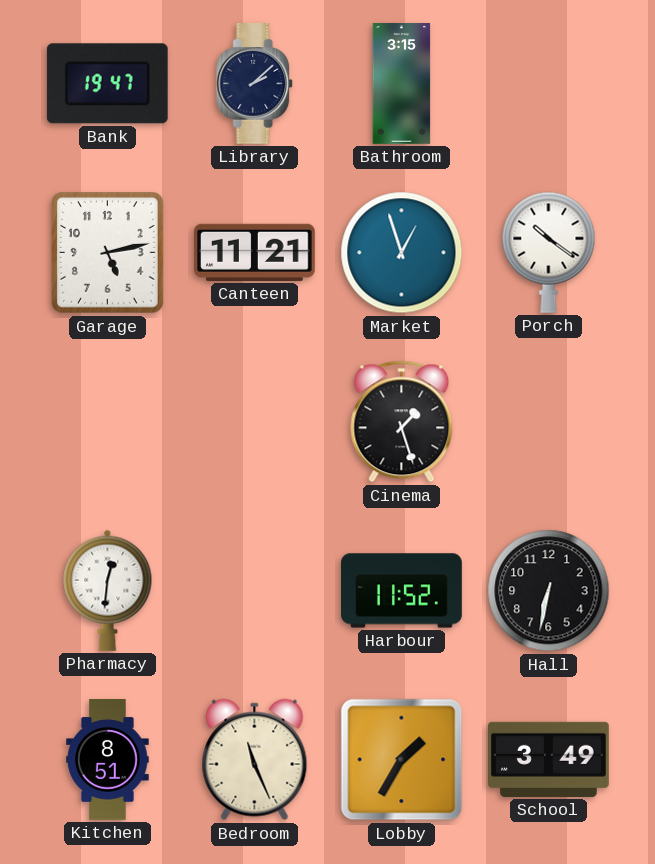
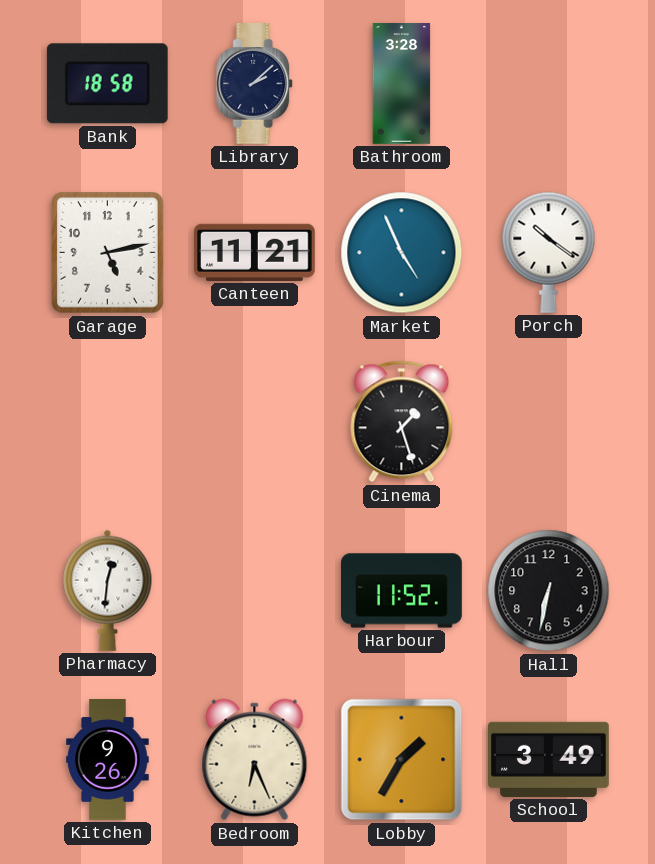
Bank: 19:47 -> 18:58 (107, 84)
Bathroom: 3:15 -> 3:28 (402, 84)
Market: 12:57 -> 4:56 (402, 253)
Kitchen: 8:51 -> 9:26 (108, 760)
Bedroom: 11:26 -> 6:26 (255, 760)
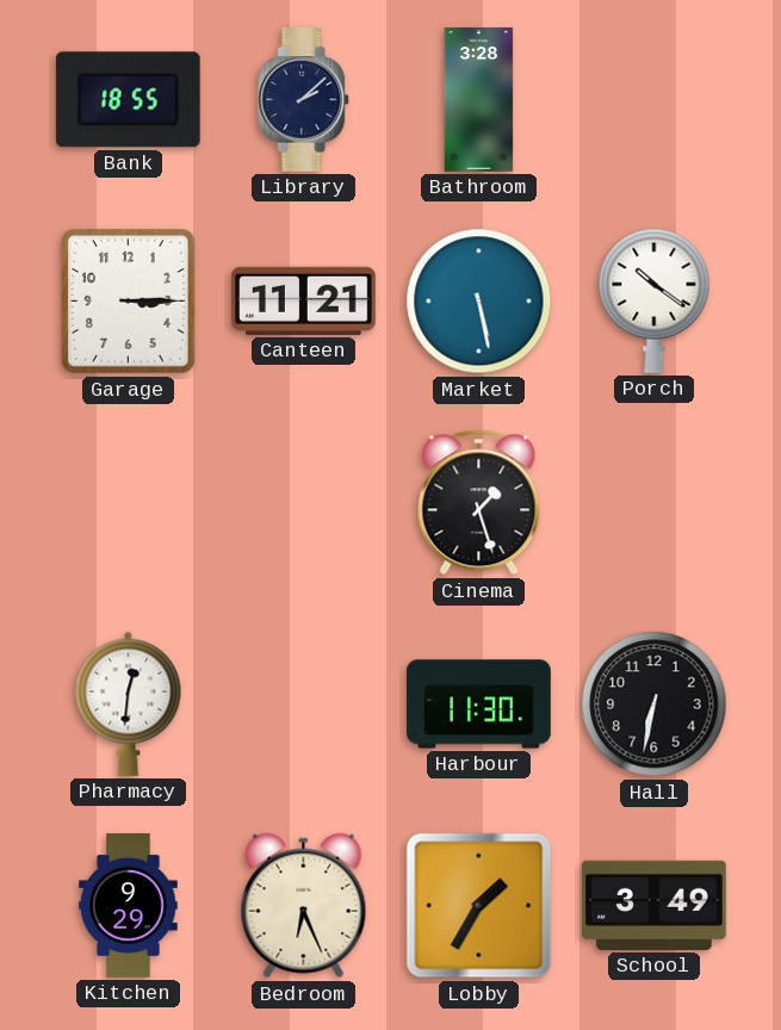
Bank: 18:58 -> 18:55 (128, 100)
Garage: 5:13 -> 3:15 (129, 302)
Market: 4:56 -> 5:28 (479, 302)
Harbour: 11:52 -> 11:30 (479, 705)
Kitchen: 9:26 -> 9:29 (129, 906)
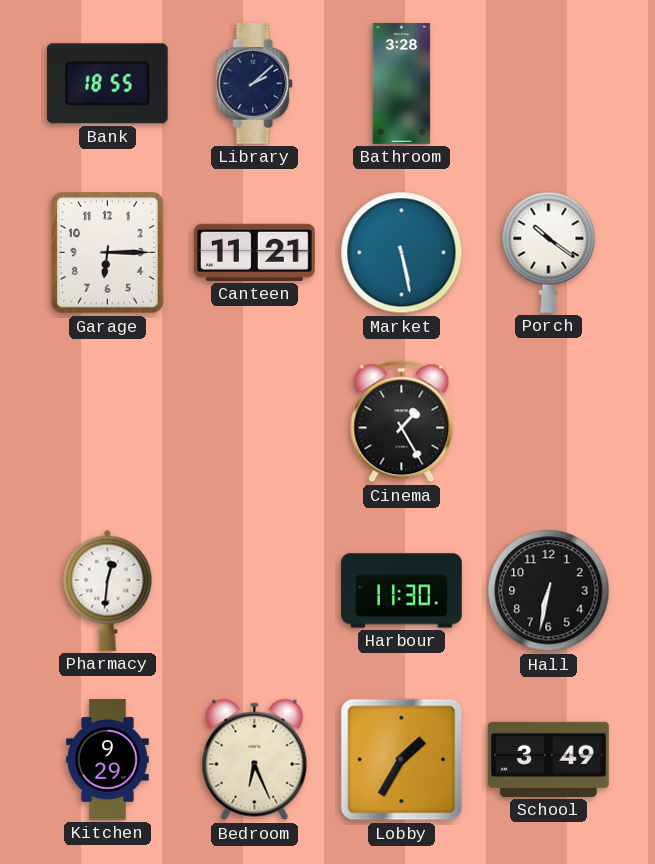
Garage: 3:15 -> 6:15 (108, 253)
Cinema: 1:27 -> 1:25 (402, 422)
